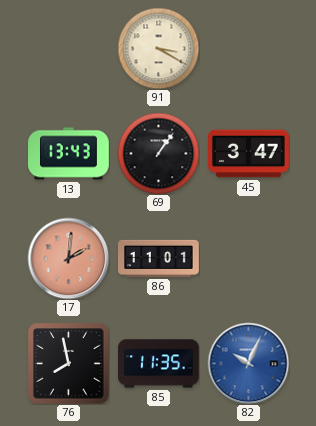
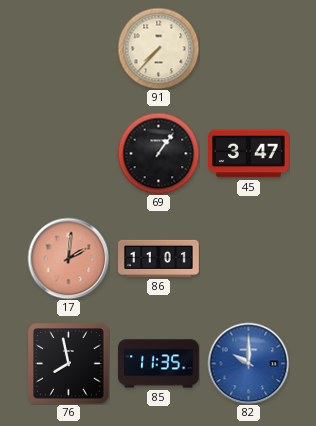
91: 3:20 -> 7:37 (158, 48)
13: 13:43 -> none (69, 154)
82: 10:04 -> 10:00 (248, 363)
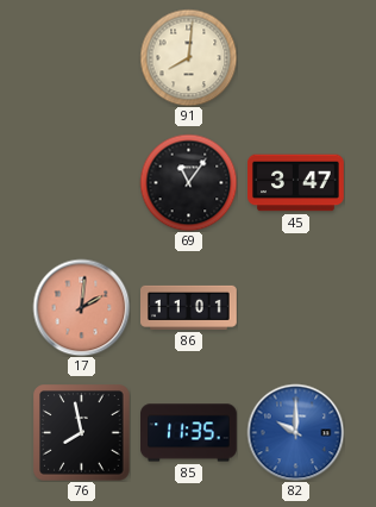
91: 7:37 -> 8:01 (188, 57)
69: 1:06 -> 11:06 (188, 182)
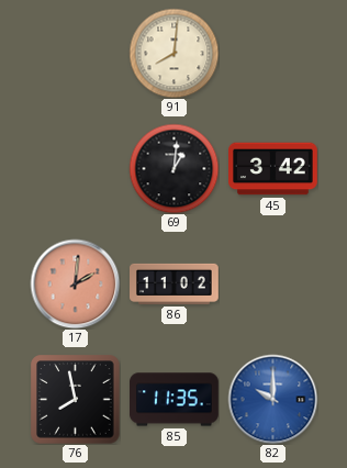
69: 11:06 -> 1:01 (173, 168)
45: 3:47 -> 3:42 (273, 169)
86: 11:01 -> 11:02 (175, 283)
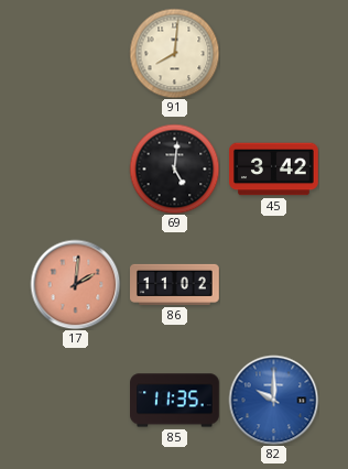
69: 1:01 -> 5:01 (174, 168)
76: 7:58 -> none (75, 399)
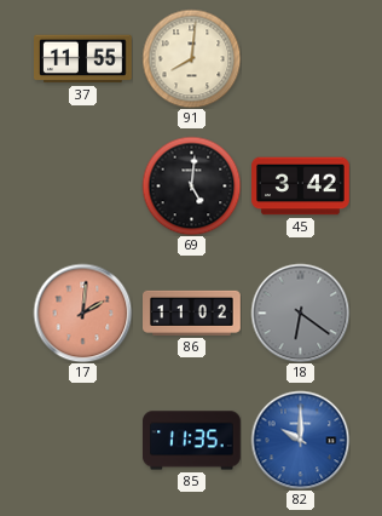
37: none -> 11:55 (83, 59)
18: none -> 6:21 (300, 313)
